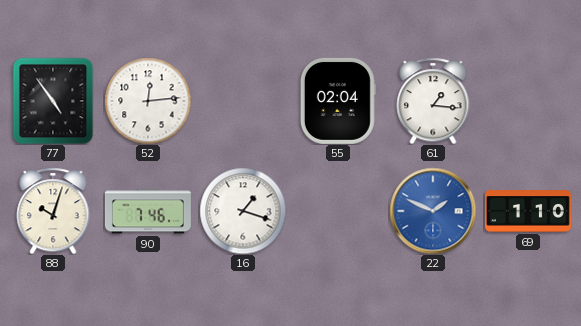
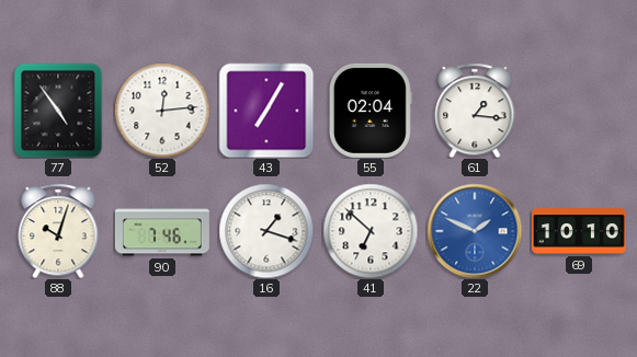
43: none -> 7:05 (266, 111)
41: none -> 6:52 (371, 231)
69: 1:10 -> 10:10 (579, 231)
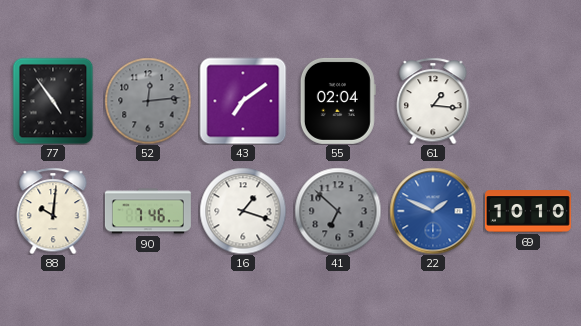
52 dial: white -> grey (148, 101)
43: 7:05 -> 7:09 (243, 101)
88: 10:03 -> 10:01 (53, 211)
41 dial: white -> grey (338, 211)
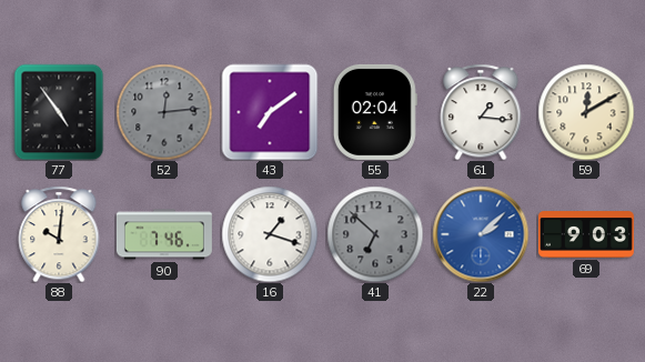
59: none -> 12:10 (586, 112)
22: 1:49 -> 2:08 (481, 234)
69: 10:10 -> 9:03 (586, 234)
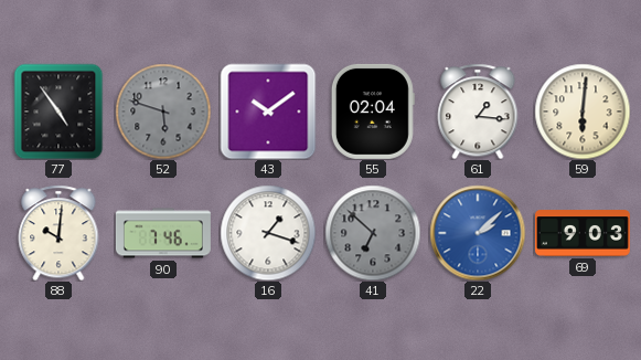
52: 12:14 -> 5:48 (163, 112)
43: 7:09 -> 10:09 (268, 112)
59: 12:10 -> 6:01 (583, 112)
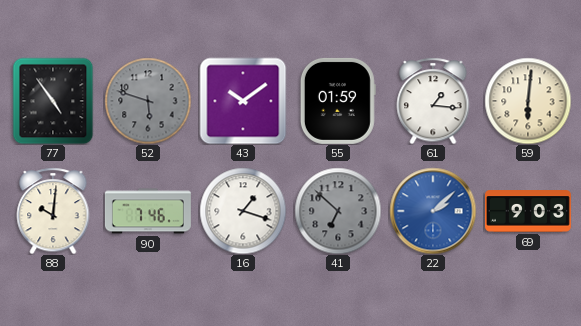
55: 02:04 -> 01:59 (338, 101)
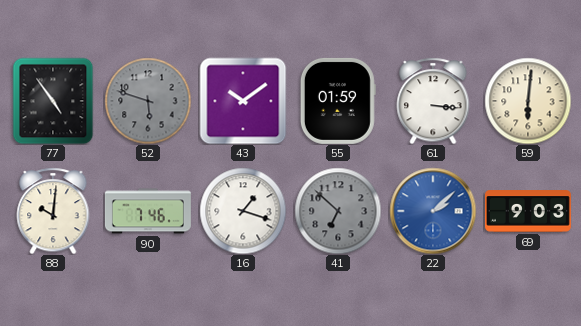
61: 1:16 -> 3:16 (433, 101)
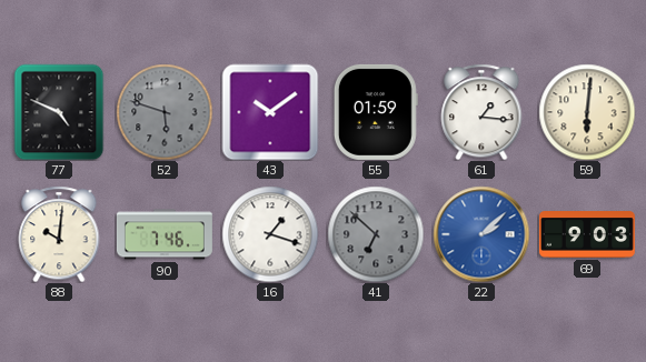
77: 4:54 -> 4:49 (59, 112)
61: 3:16 -> 1:16 (481, 112)
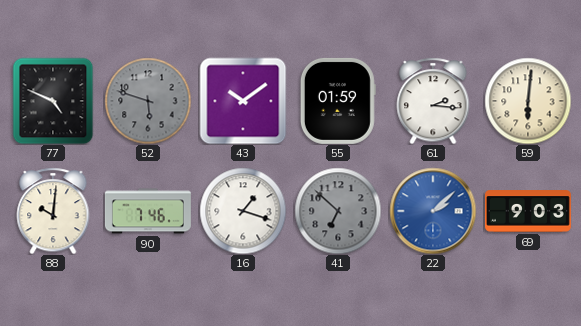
61: 1:16 -> 2:16 (433, 101)
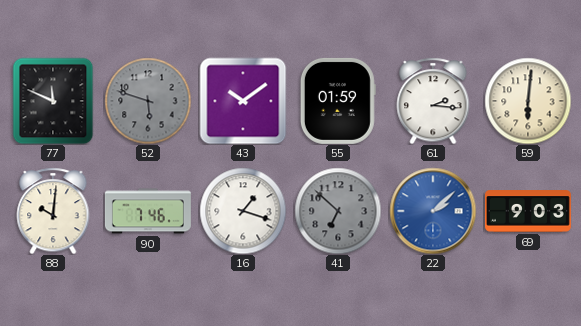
77: 4:49 -> 11:49 (53, 101)
